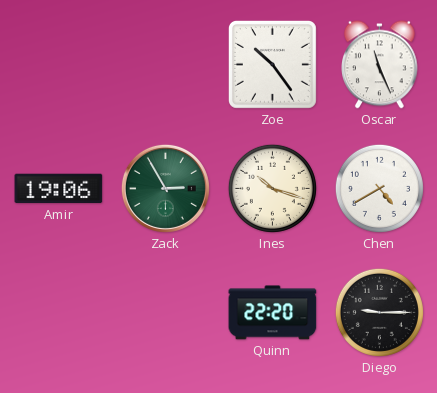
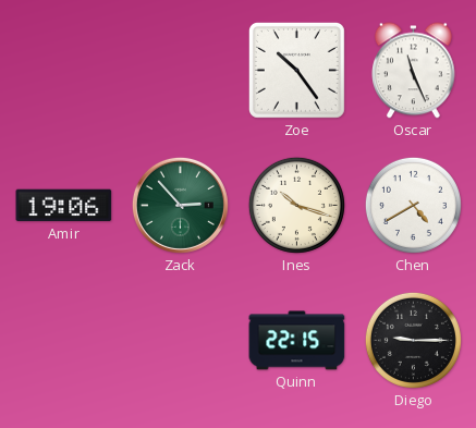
Zack: 2:55 -> 2:53 (180, 205)
Quinn: 22:20 -> 22:15 (297, 341)
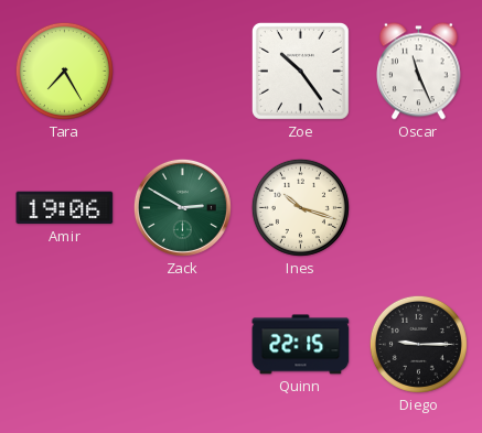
Tara: none -> 7:25 (64, 71)
Zack: 2:53 -> 2:50 (182, 207)
Chen: 4:40 -> none (413, 205)
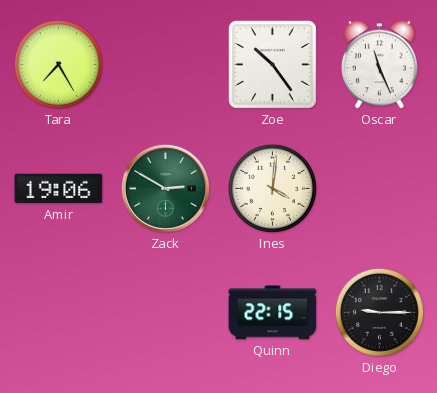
Ines: 10:18 -> 4:01 (272, 188)
